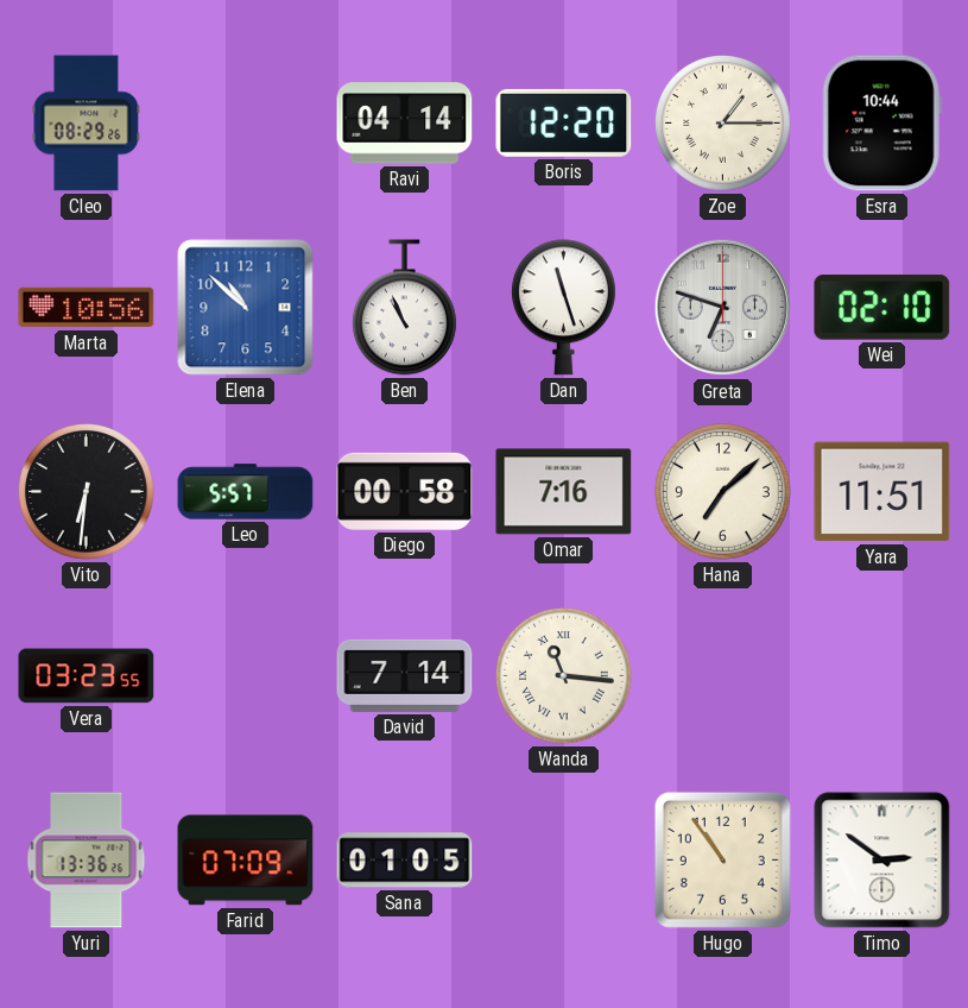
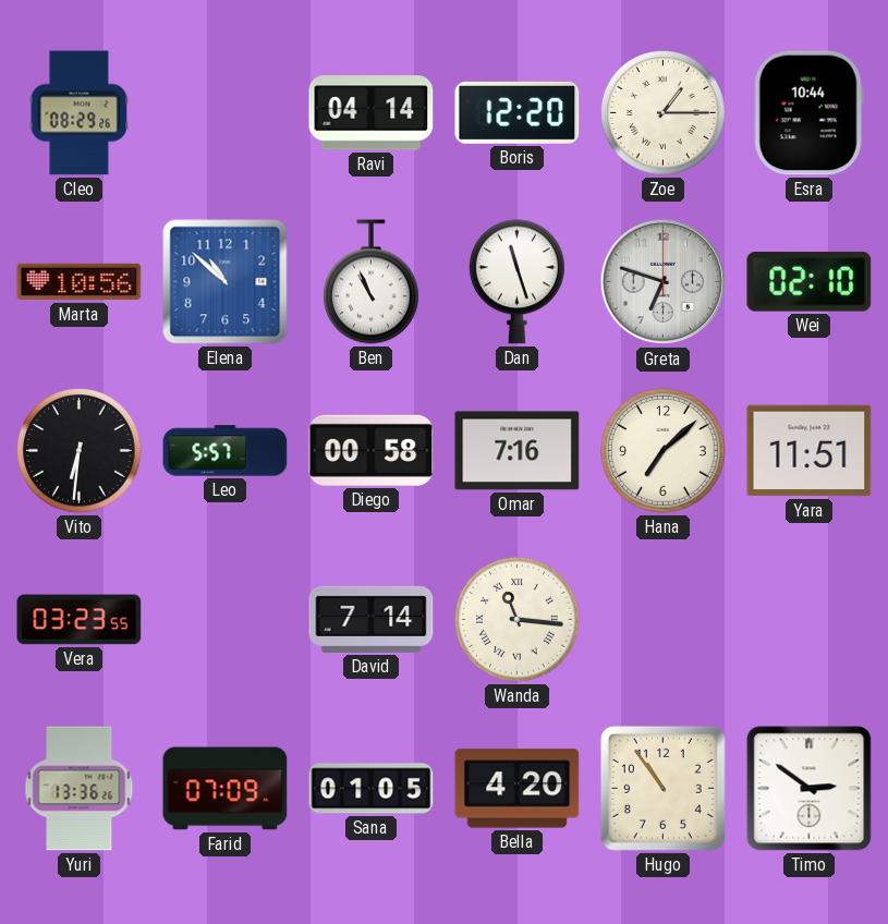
Bella: none -> 4:20 (518, 789)
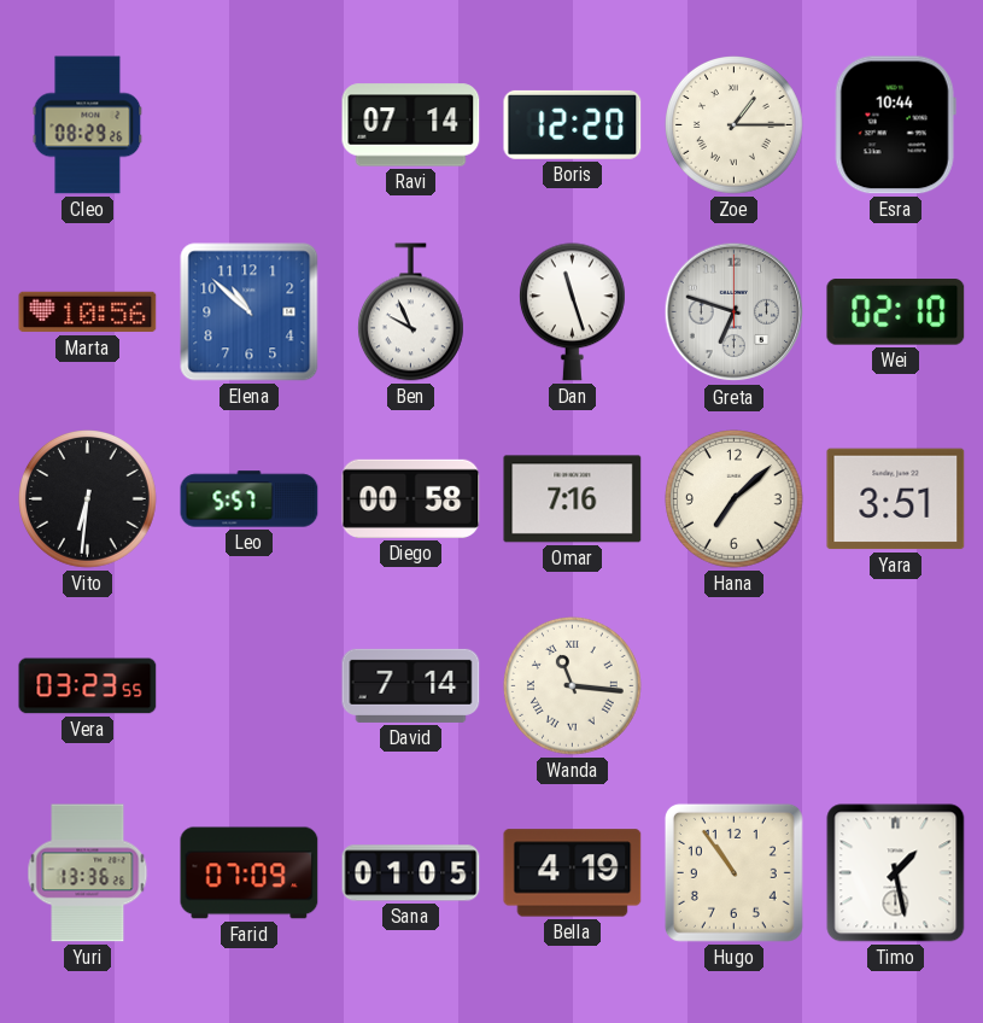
Ravi: 04:14 -> 07:14 (411, 125)
Ben: 10:56 -> 9:56 (410, 312)
Yara: 11:51 -> 3:51 (896, 499)
Bella: 4:20 -> 4:19 (573, 873)
Timo: 2:51 -> 1:28 (896, 873)
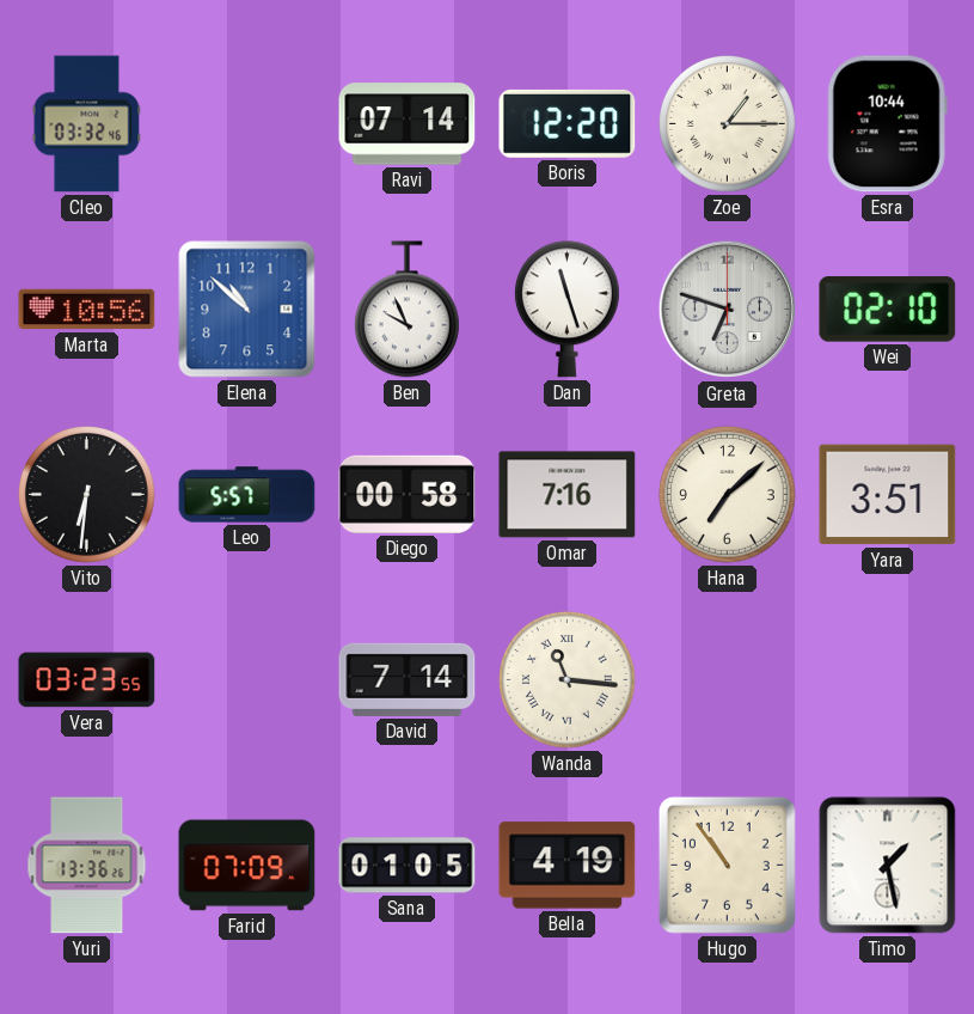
Cleo: 08:29 -> 03:32 (87, 124)
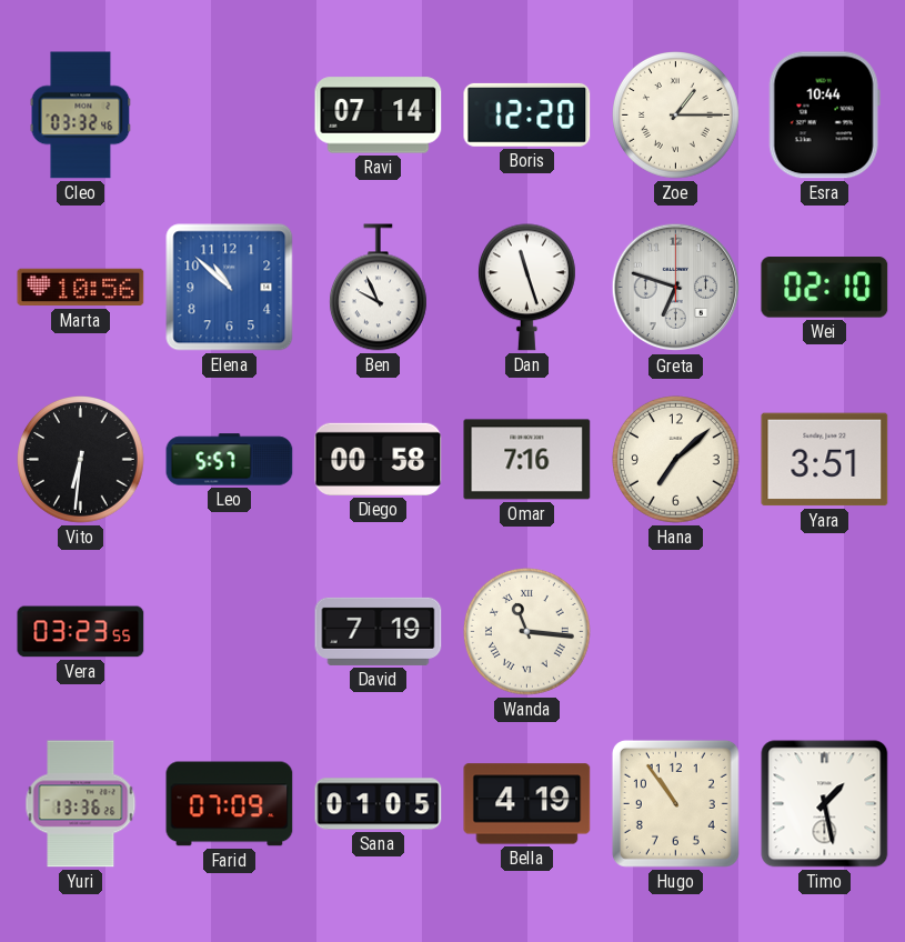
David: 7:14 -> 7:19 (379, 631)
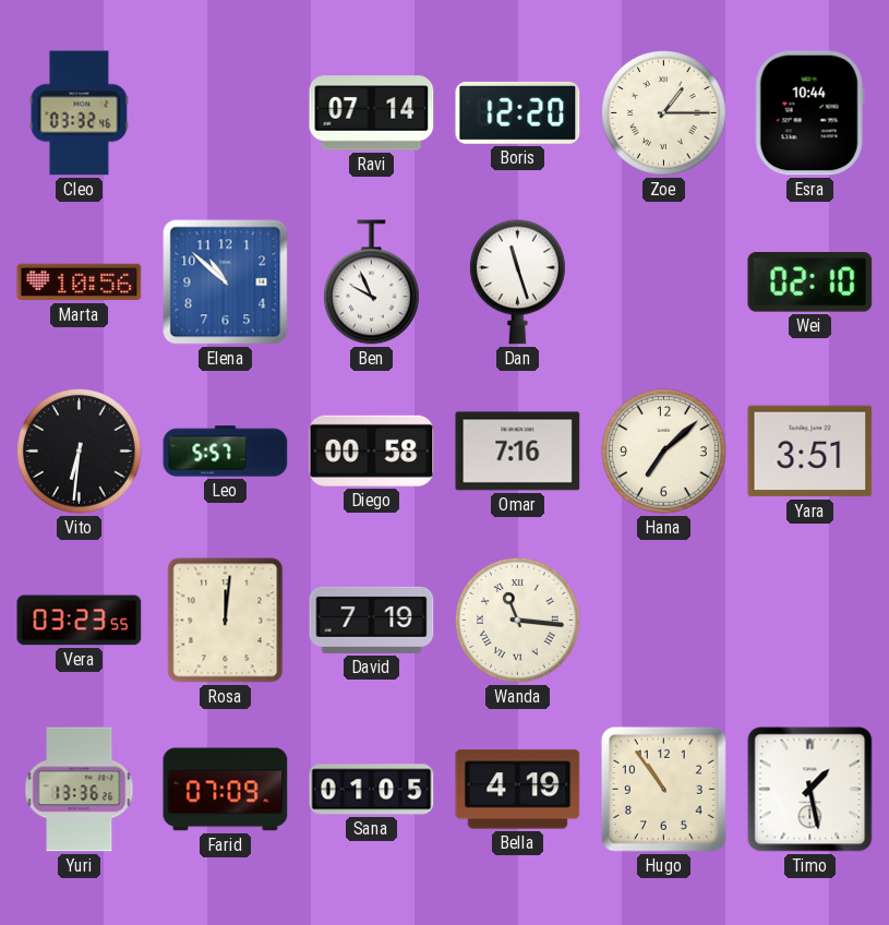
Greta: 6:48 -> none (676, 288)
Rosa: none -> 12:01 (226, 621)
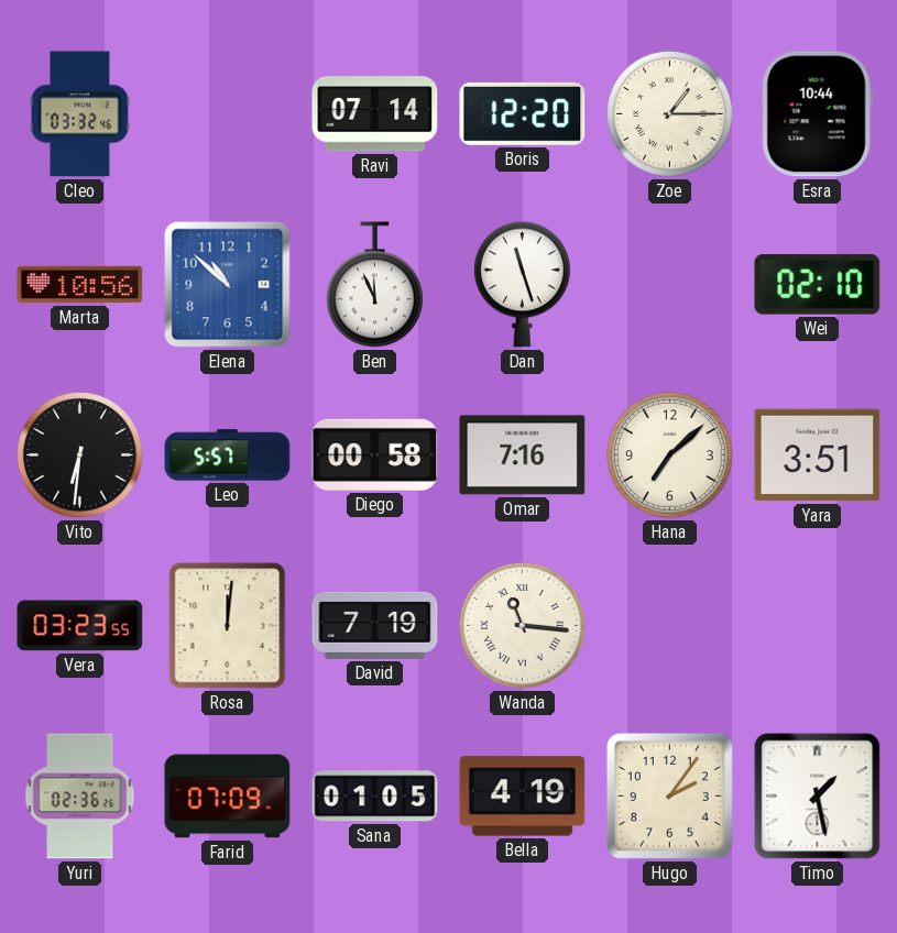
Ben: 9:56 -> 11:56 (374, 285)
Yuri: 13:36 -> 02:36 (80, 797)
Hugo: 10:54 -> 2:06 (669, 795)
